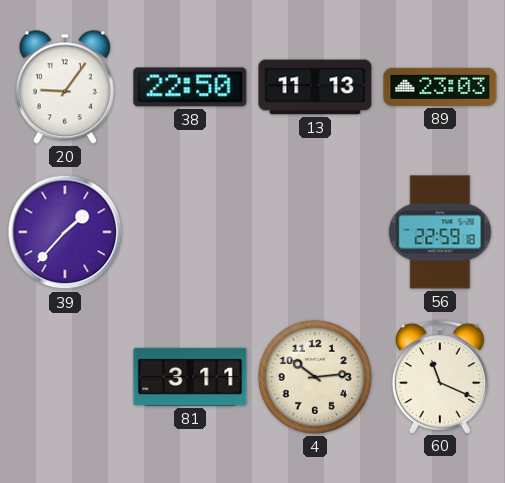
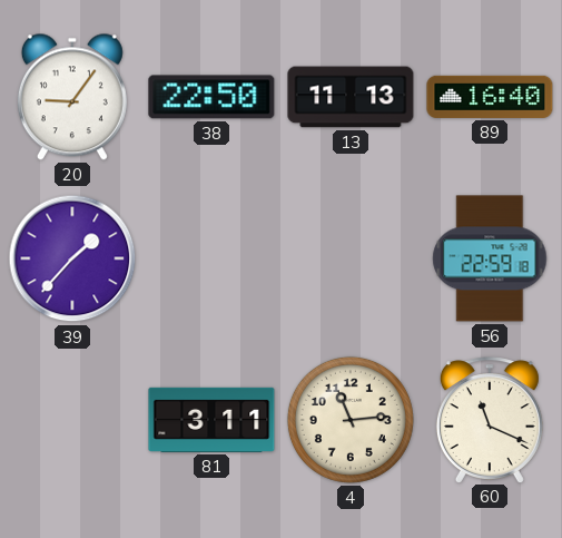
89: 23:03 -> 16:40 (490, 97)
4: 10:14 -> 11:14 (351, 420)
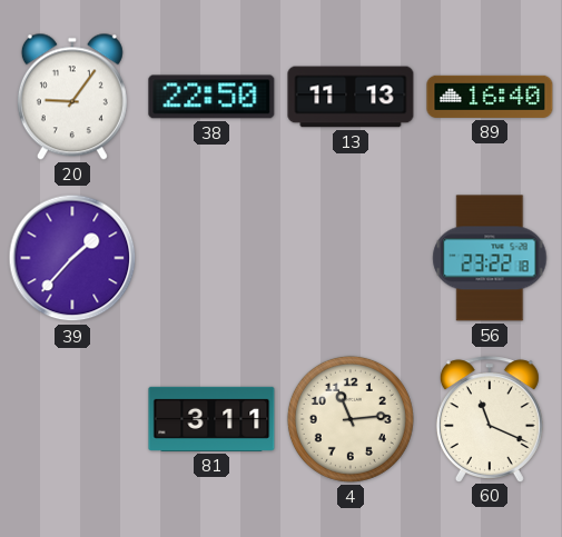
56: 22:59 -> 23:22 (490, 258)
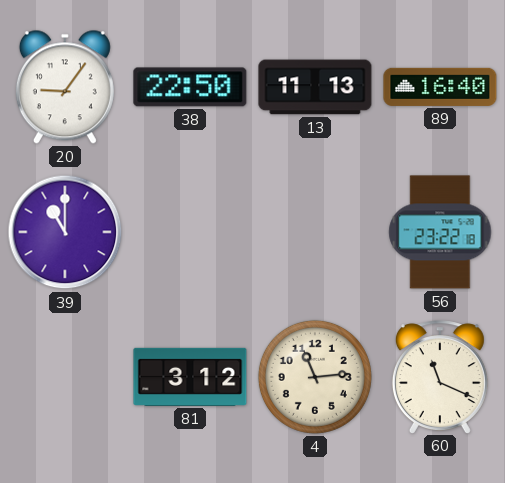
39: 1:37 -> 11:00 (65, 232)
81: 3:11 -> 3:12 (190, 377)
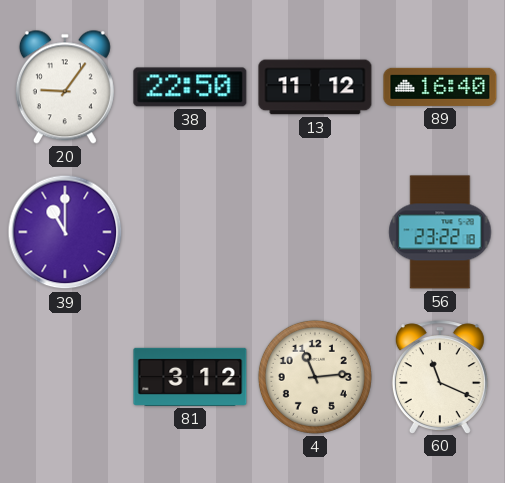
13: 11:13 -> 11:12 (315, 87)
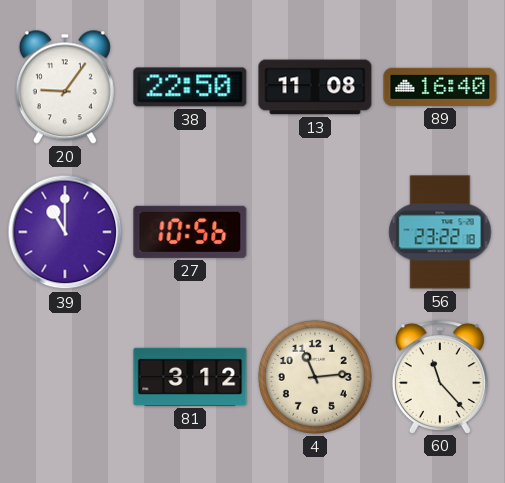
13: 11:12 -> 11:08 (315, 87)
27: none -> 10:56 (190, 232)
60: 11:19 -> 11:23 (440, 377)
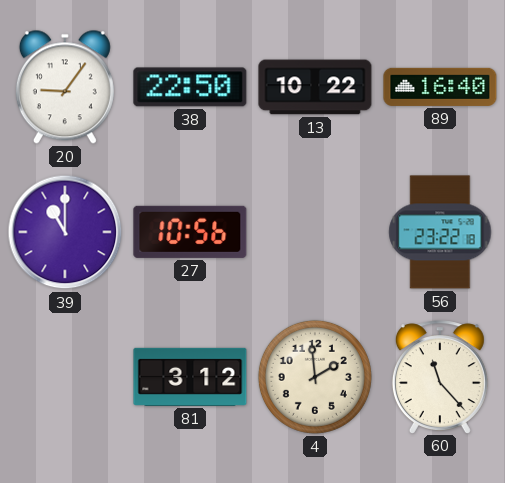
13: 11:08 -> 10:22 (315, 87)
4: 11:14 -> 1:59 (315, 377)
